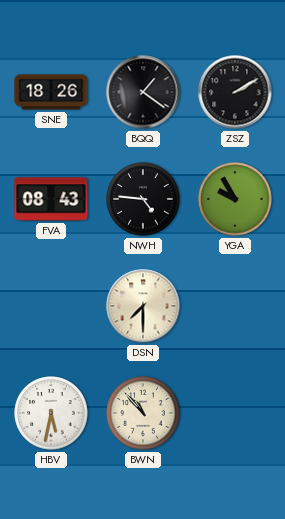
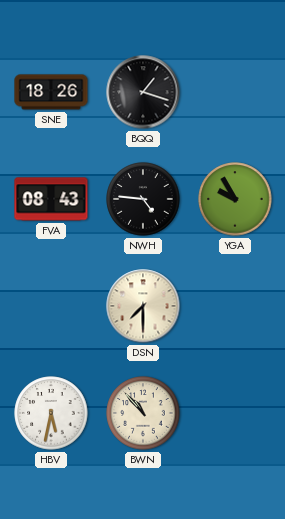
BQQ: 1:21 -> 1:18 (143, 92)
ZSZ: 2:10 -> none (235, 92)
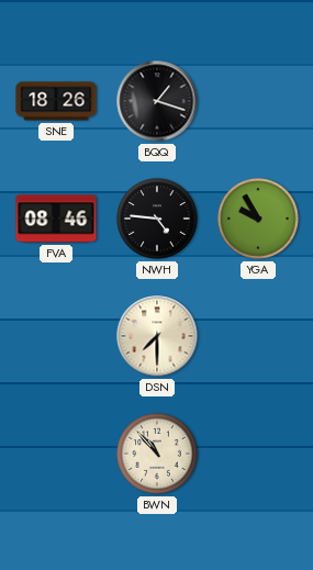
FVA: 08:43 -> 08:46 (56, 219)
HBV: 5:32 -> none (51, 413)
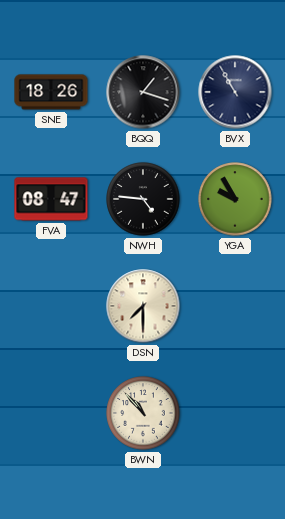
BVX: none -> 10:55 (235, 92)
FVA: 08:46 -> 08:47 (51, 199)
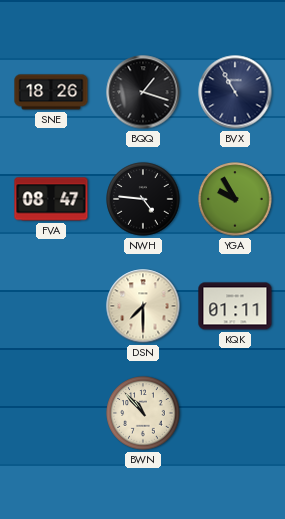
KQK: none -> 01:11 (235, 306)
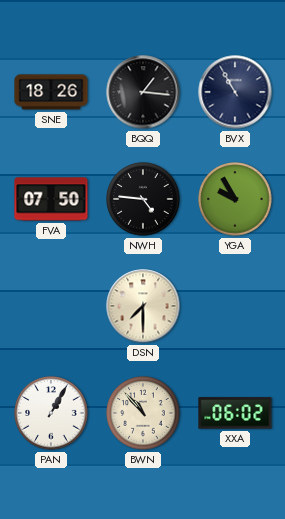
BQQ: 1:18 -> 1:16 (143, 92)
FVA: 08:47 -> 07:50 (51, 199)
KQK: 01:11 -> none (235, 306)
PAN: none -> 1:05 (51, 413)
XXA: none -> 06:02 (235, 413)
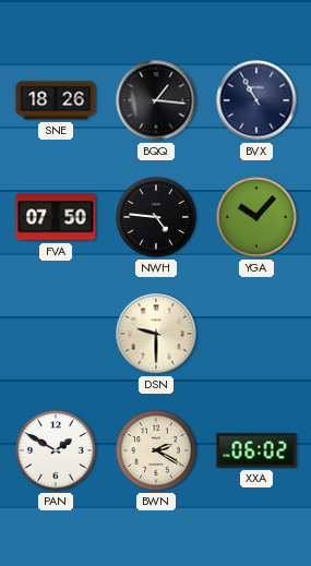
YGA: 9:55 -> 10:07 (256, 217)
DSN: 7:30 -> 9:30 (156, 334)
PAN: 1:05 -> 1:50 (56, 450)
BWN: 10:53 -> 2:20 (156, 450)
